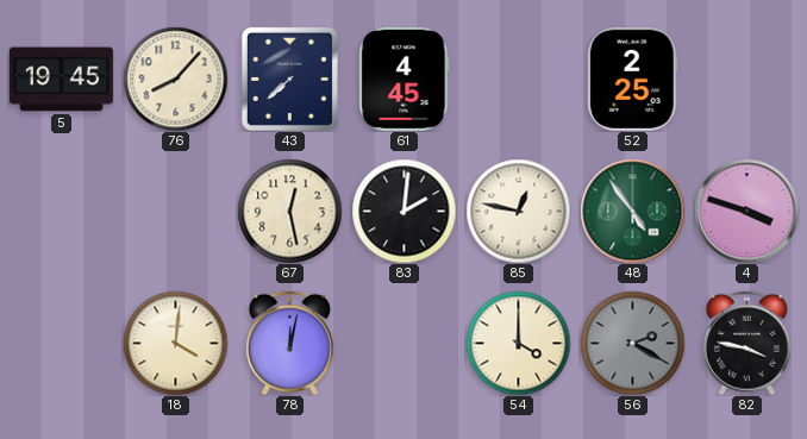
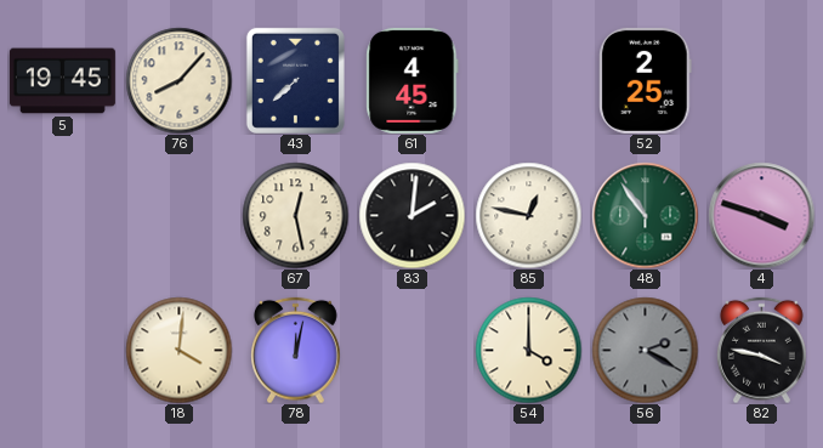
48: 4:54 -> 10:54 (645, 215)
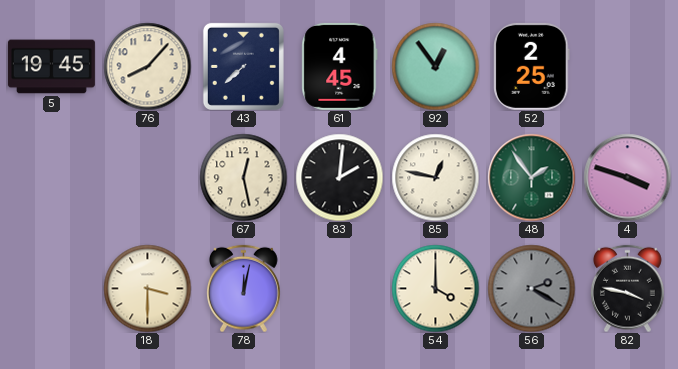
92: none -> 12:54 (435, 66)
48: 10:54 -> 1:54 (531, 177)
18: 4:01 -> 3:30 (147, 288)
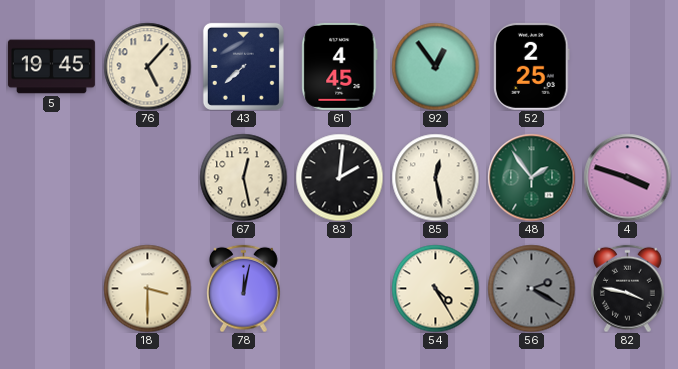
76: 8:07 -> 5:07 (147, 66)
85: 12:47 -> 12:28 (435, 177)
54: 4:00 -> 4:25 (435, 288)
